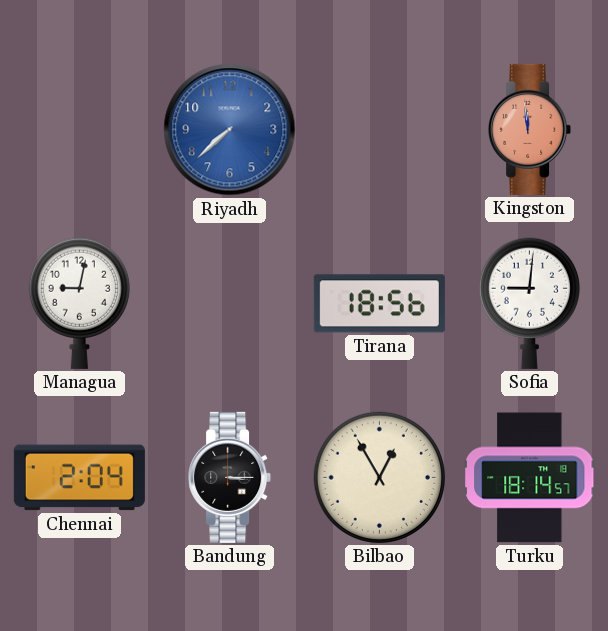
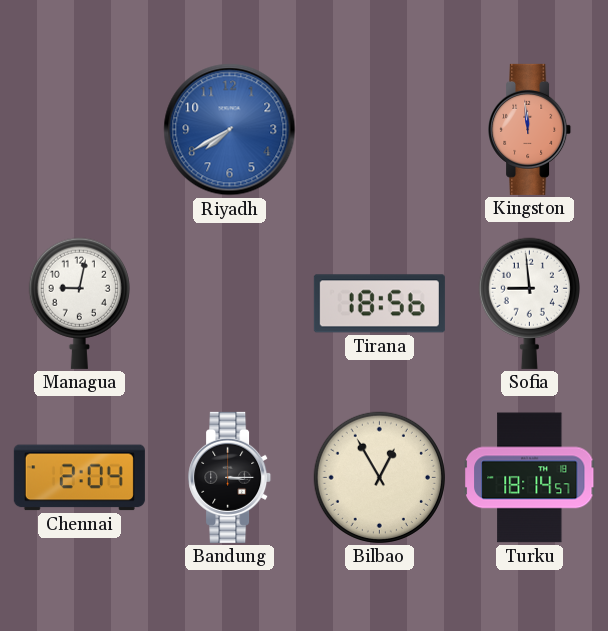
Riyadh: 7:38 -> 7:40 (230, 130)
Sofia: 9:01 -> 8:59 (529, 303)
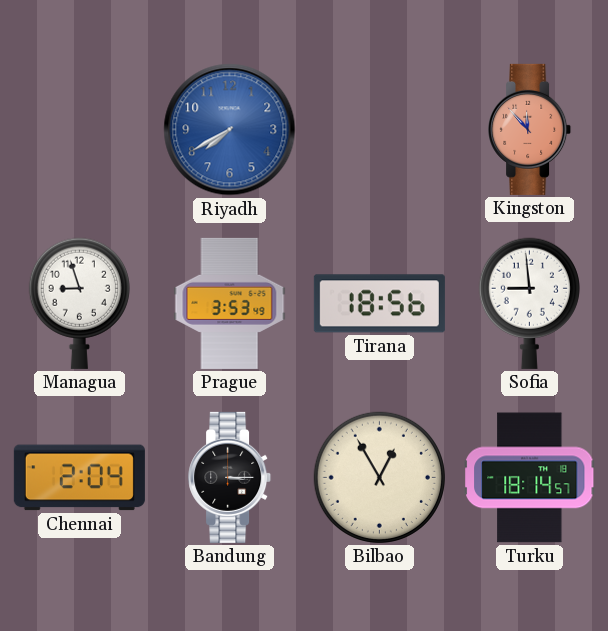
Kingston: 11:59 -> 11:53 (530, 129)
Managua: 9:02 -> 8:57 (79, 303)
Prague: none -> 3:53 (230, 303)
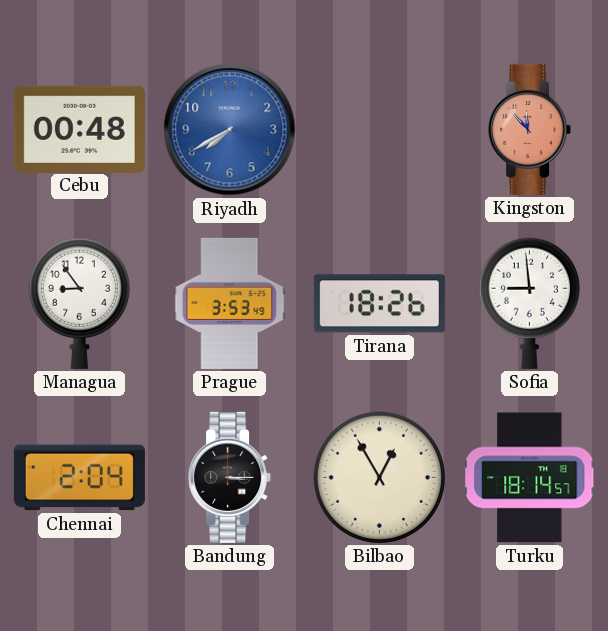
Cebu: none -> 00:48 (79, 129)
Managua: 8:57 -> 8:54 (79, 303)
Tirana: 18:56 -> 18:26 (379, 304)
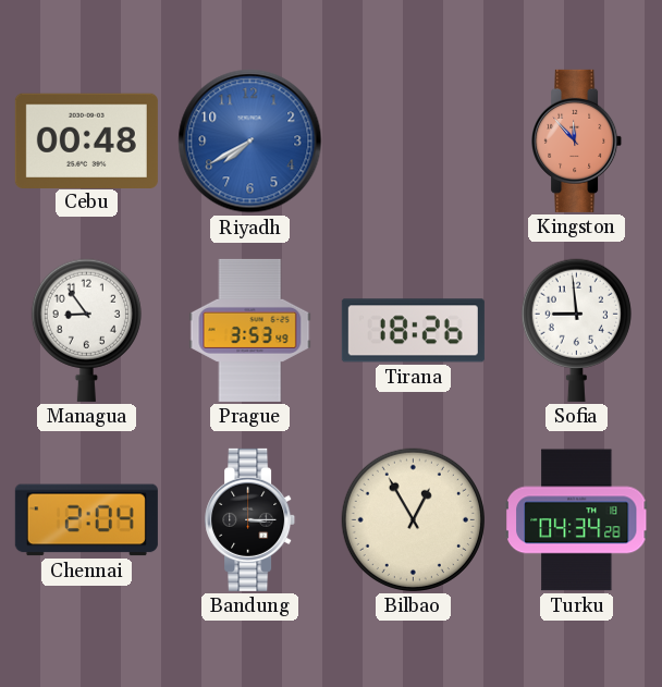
Turku: 18:14 -> 04:34 (577, 520)
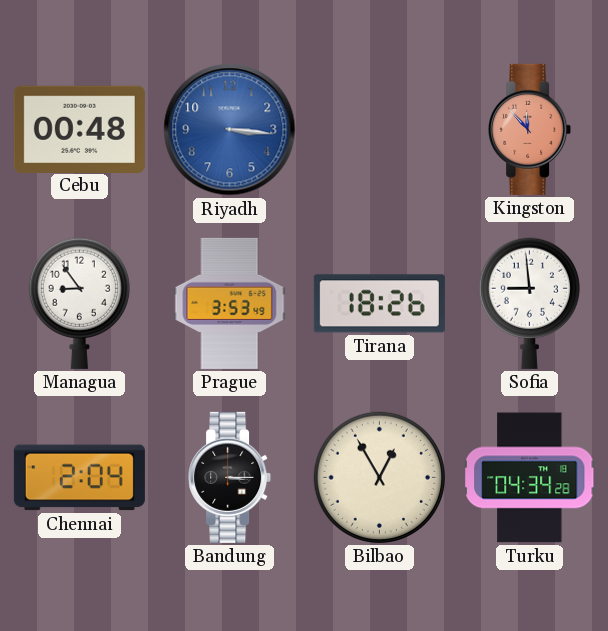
Riyadh: 7:40 -> 3:16 (230, 130)
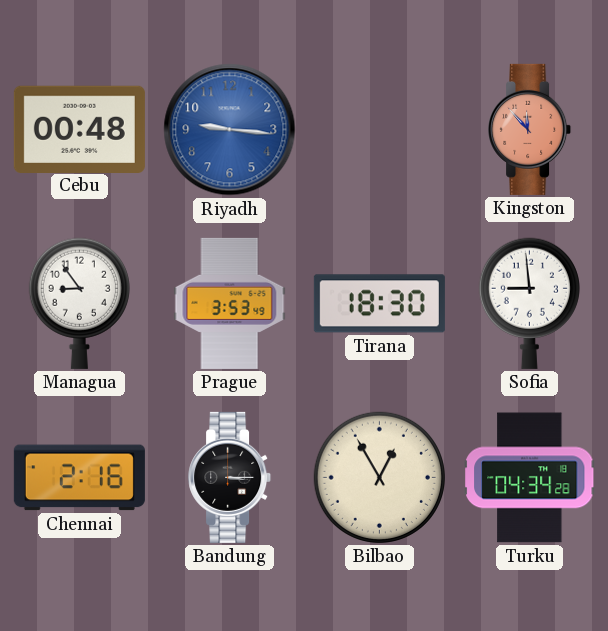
Riyadh: 3:16 -> 9:16 (230, 130)
Tirana: 18:26 -> 18:30 (379, 304)
Chennai: 2:04 -> 2:16 (79, 478)
